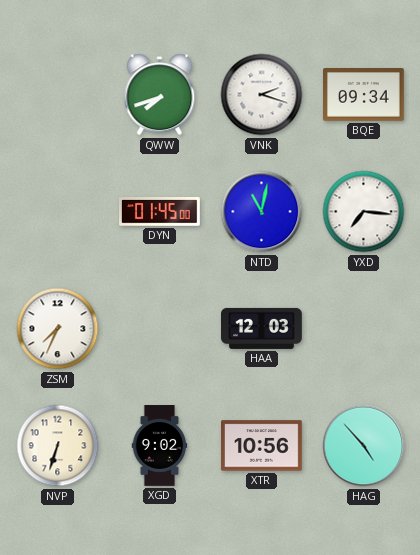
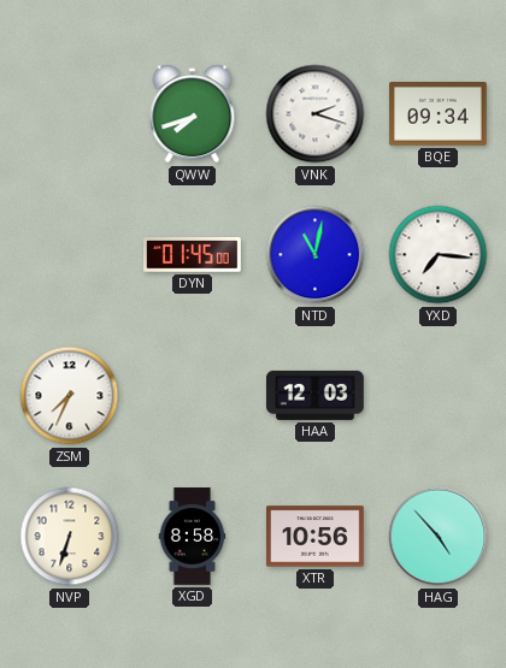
XGD: 9:02 -> 8:58 (193, 537)
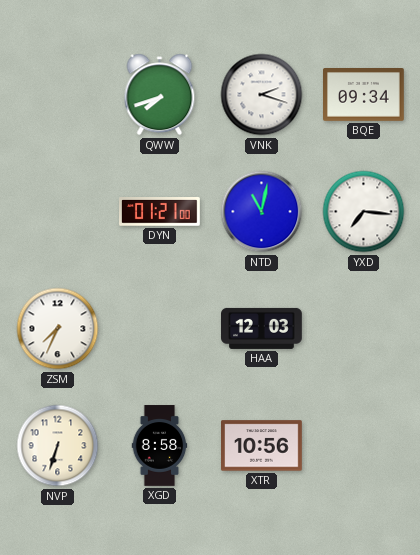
DYN: 01:45 -> 01:21 (160, 212)
HAG: 4:53 -> none (439, 537)
